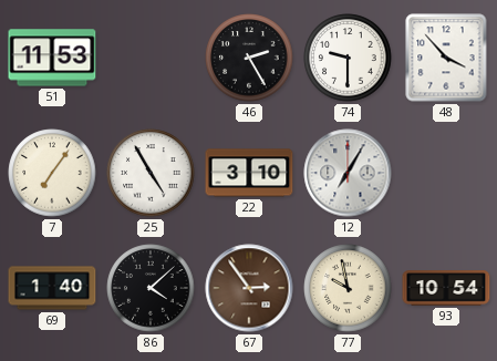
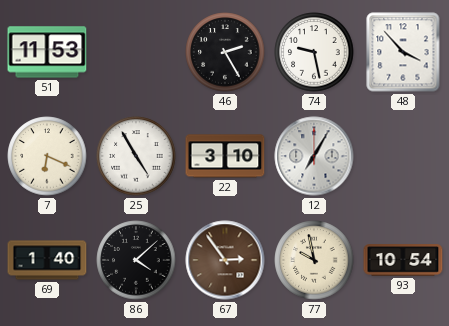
74: 9:30 -> 9:28 (314, 52)
7: 7:06 -> 6:19 (47, 156)
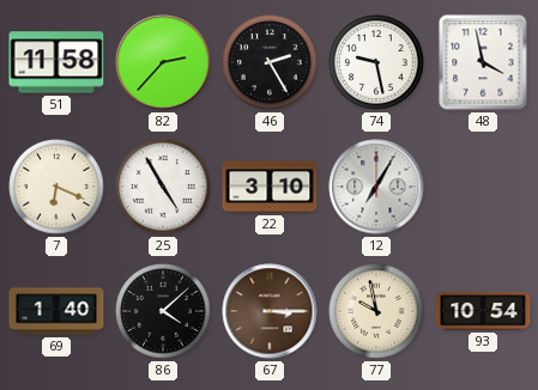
51: 11:53 -> 11:58 (56, 62)
82: none -> 2:37 (163, 62)
48: 3:53 -> 3:58 (483, 62)
67: 2:54 -> 3:15 (270, 311)
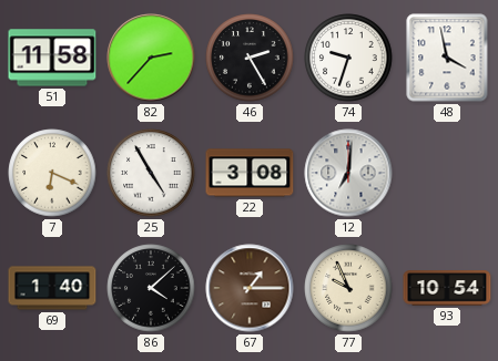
74: 9:28 -> 9:33 (348, 58)
22: 3:10 -> 3:08 (250, 173)
12: 7:05 -> 7:01 (348, 173)
67: 3:15 -> 1:15 (250, 288)
77: 9:58 -> 9:56 (348, 288)
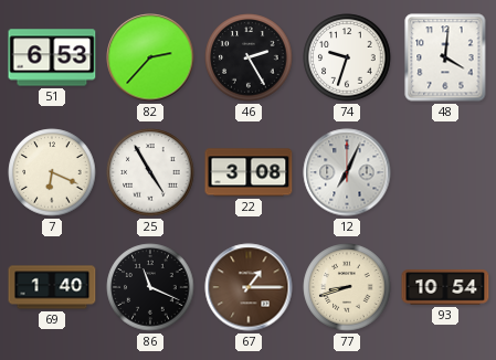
51: 11:58 -> 6:53 (52, 57)
48: 3:58 -> 4:01 (445, 57)
12: 7:01 -> 7:04 (347, 172)
86: 4:08 -> 11:19 (150, 287)
77: 9:56 -> 8:42 (347, 287)
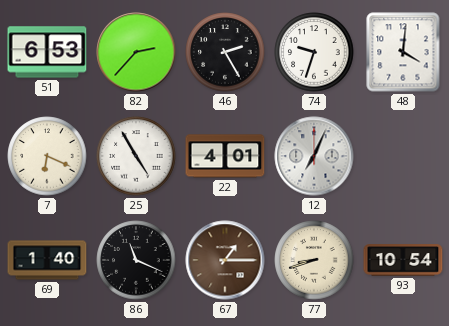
22: 3:08 -> 4:01 (225, 156)
